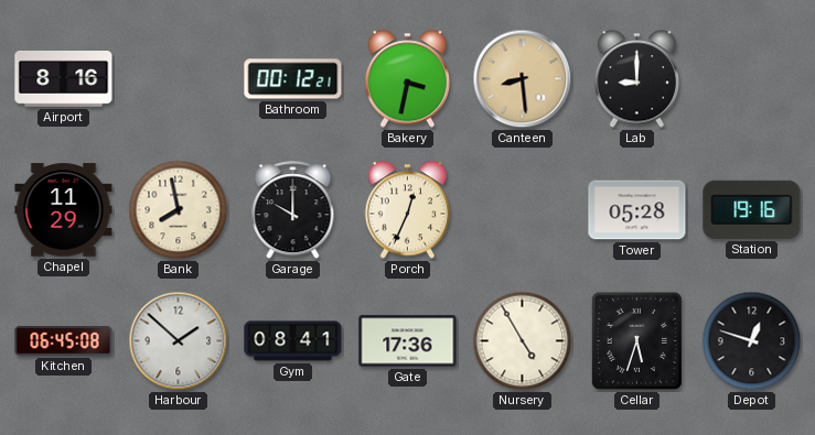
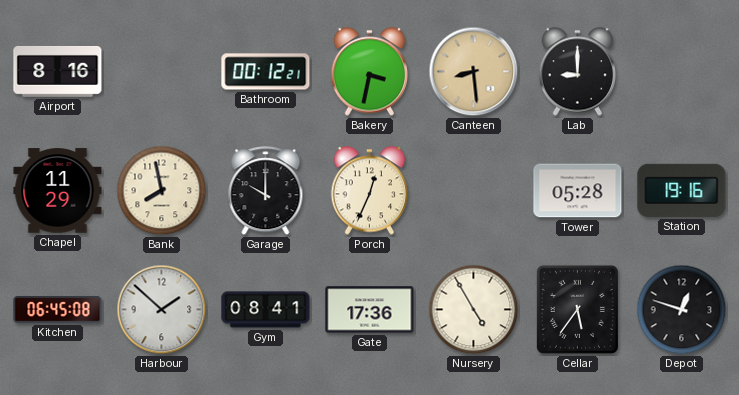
Cellar: 5:33 -> 5:36 (577, 309)
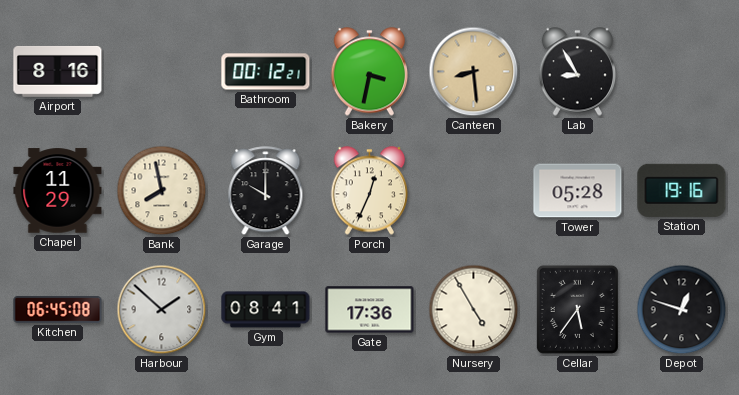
Lab: 9:00 -> 8:55 (578, 72)
